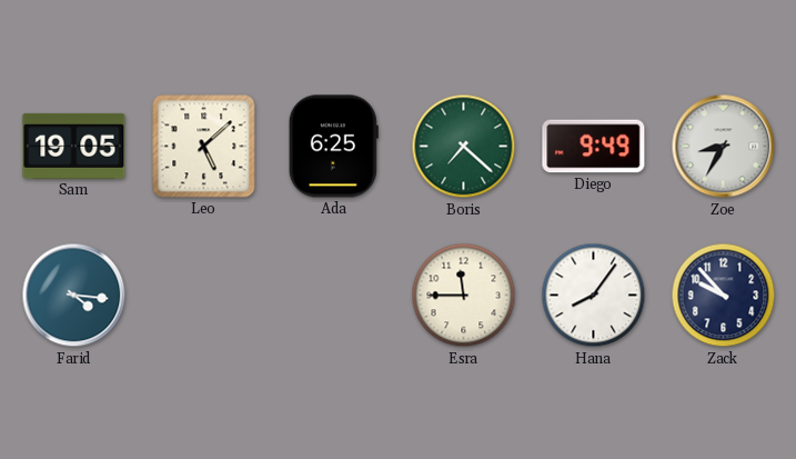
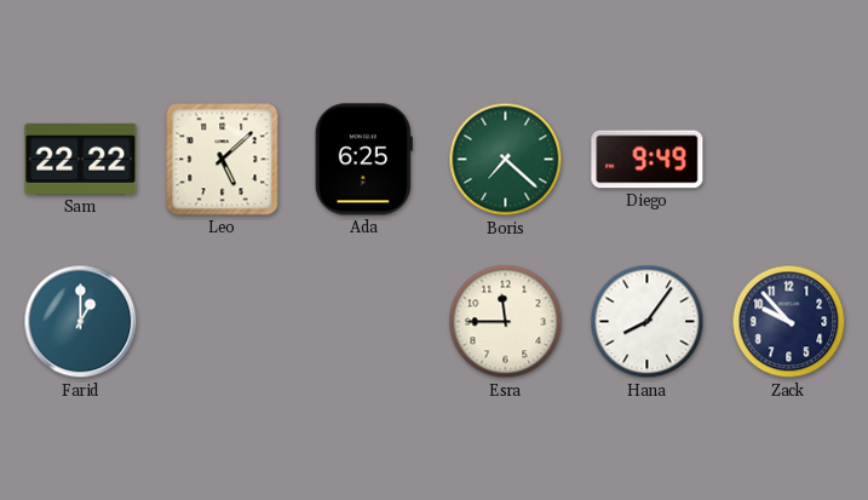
Sam: 19:05 -> 22:22 (81, 159)
Zoe: 8:35 -> none (724, 147)
Farid: 4:16 -> 1:00 (81, 322)
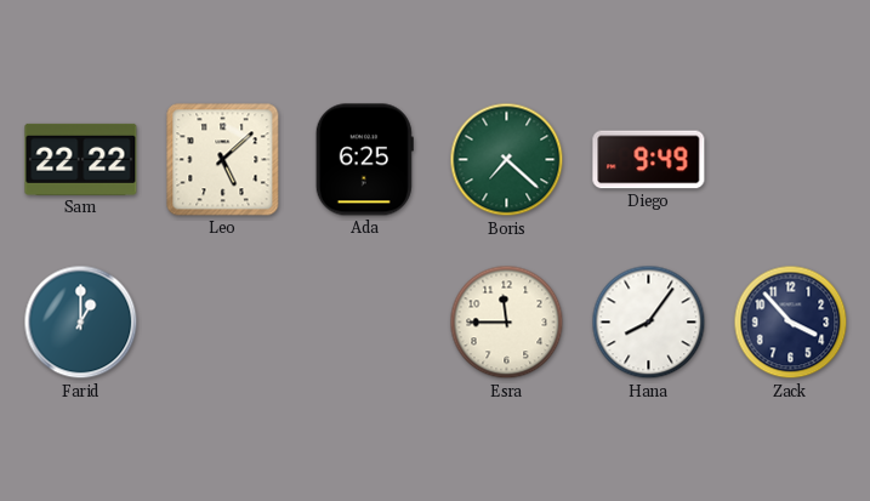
Zack: 9:53 -> 3:53 (791, 323)
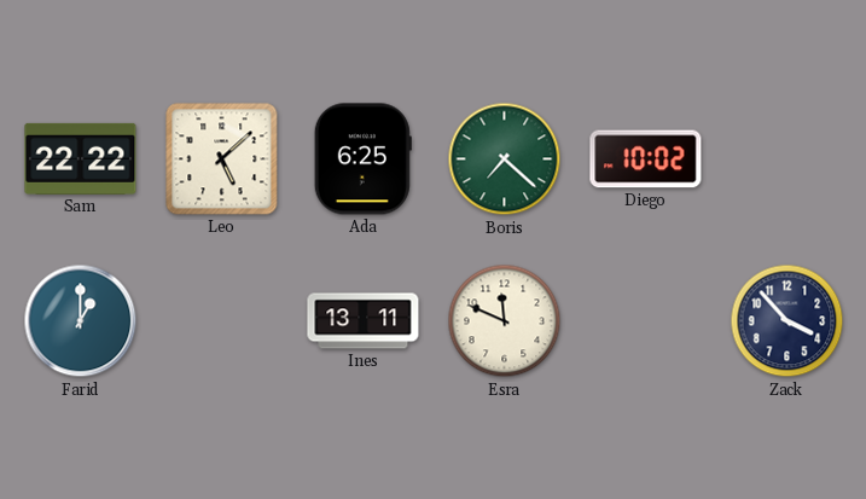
Diego: 9:49 -> 10:02 (646, 159)
Ines: none -> 13:11 (364, 321)
Esra: 11:45 -> 11:49 (505, 321)
Hana: 8:06 -> none (649, 323)
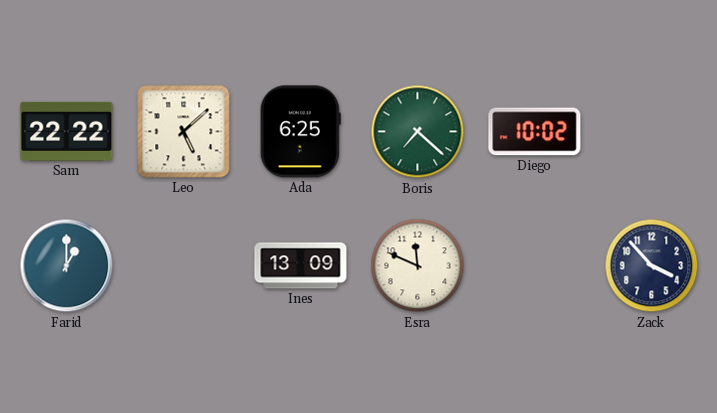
Ines: 13:11 -> 13:09 (301, 266)
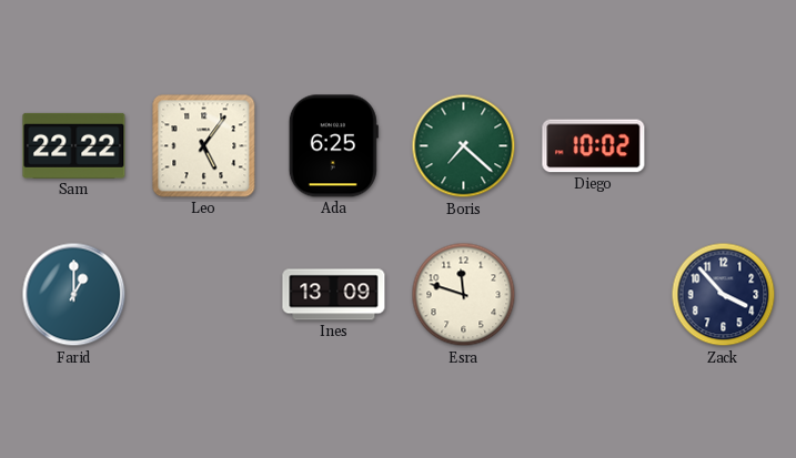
Leo: 5:08 -> 5:06 (204, 146)
Esra: 11:49 -> 11:48 (464, 295)
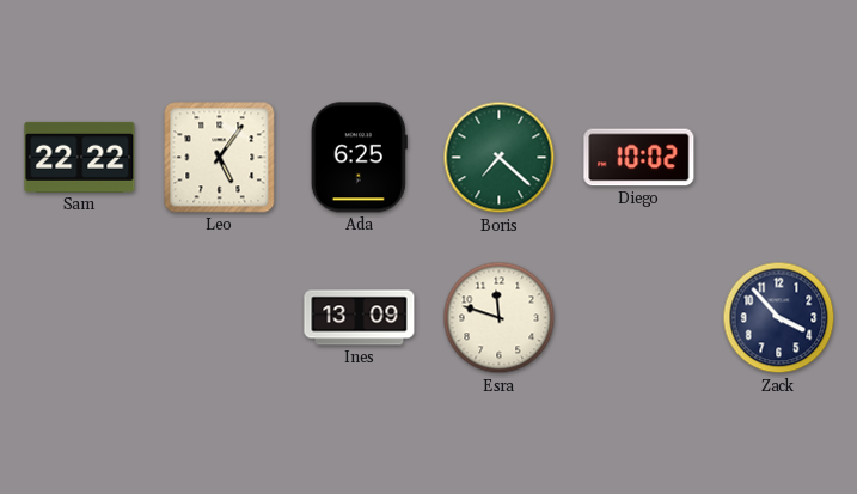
Farid: 1:00 -> none (74, 295)
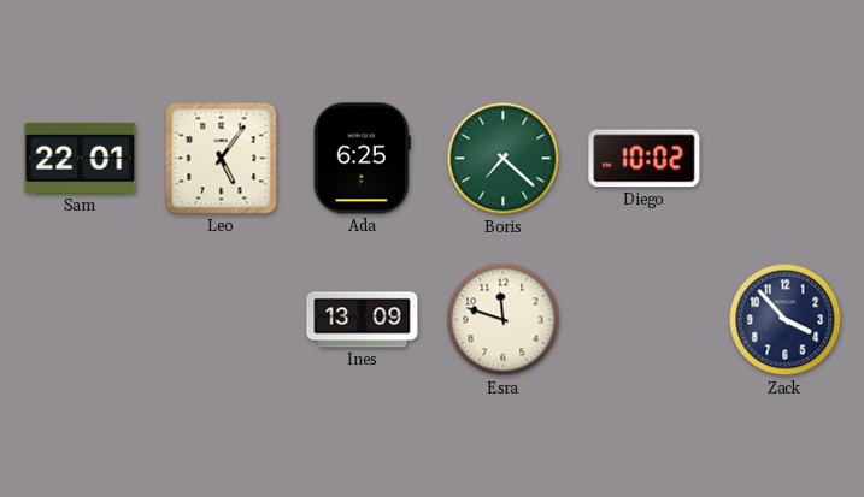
Sam: 22:22 -> 22:01 (81, 158)
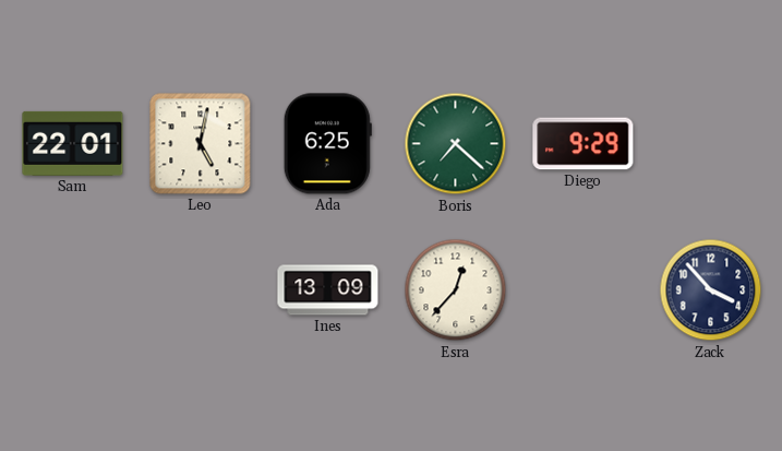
Leo: 5:06 -> 5:02 (201, 144)
Diego: 10:02 -> 9:29 (584, 144)
Esra: 11:48 -> 12:37 (456, 290)
